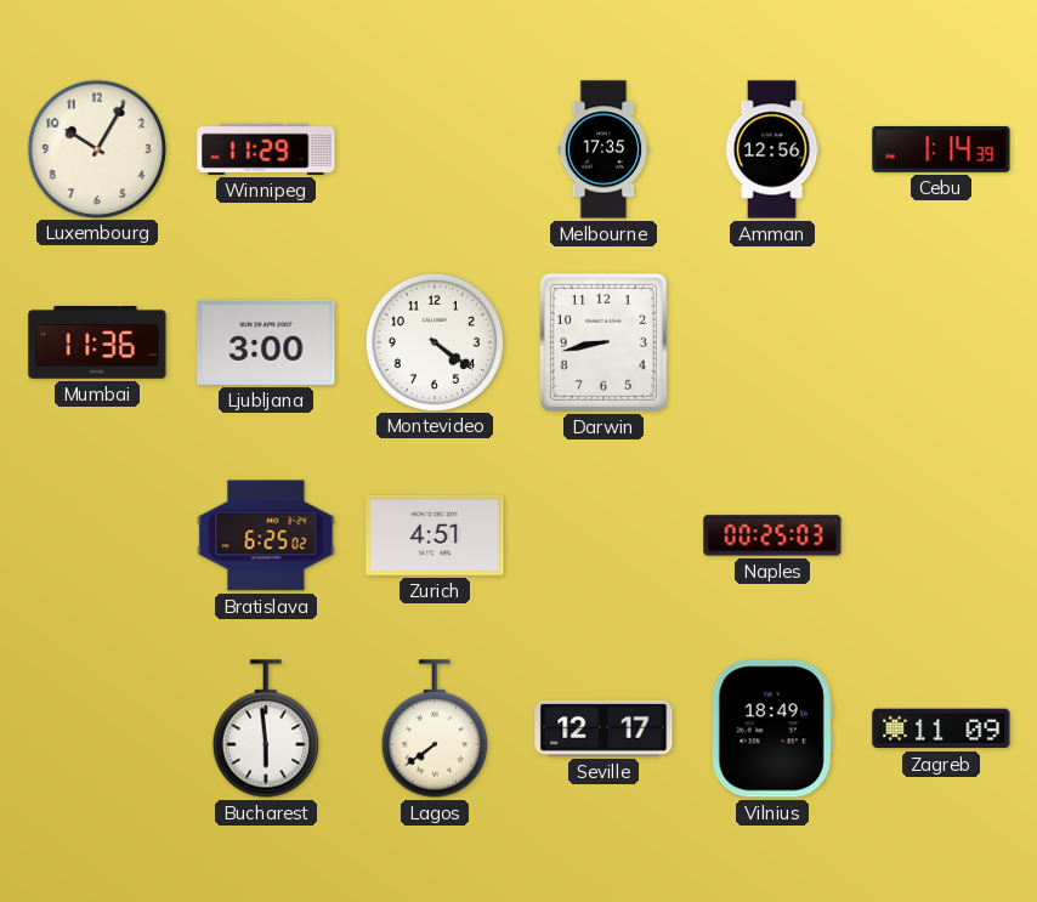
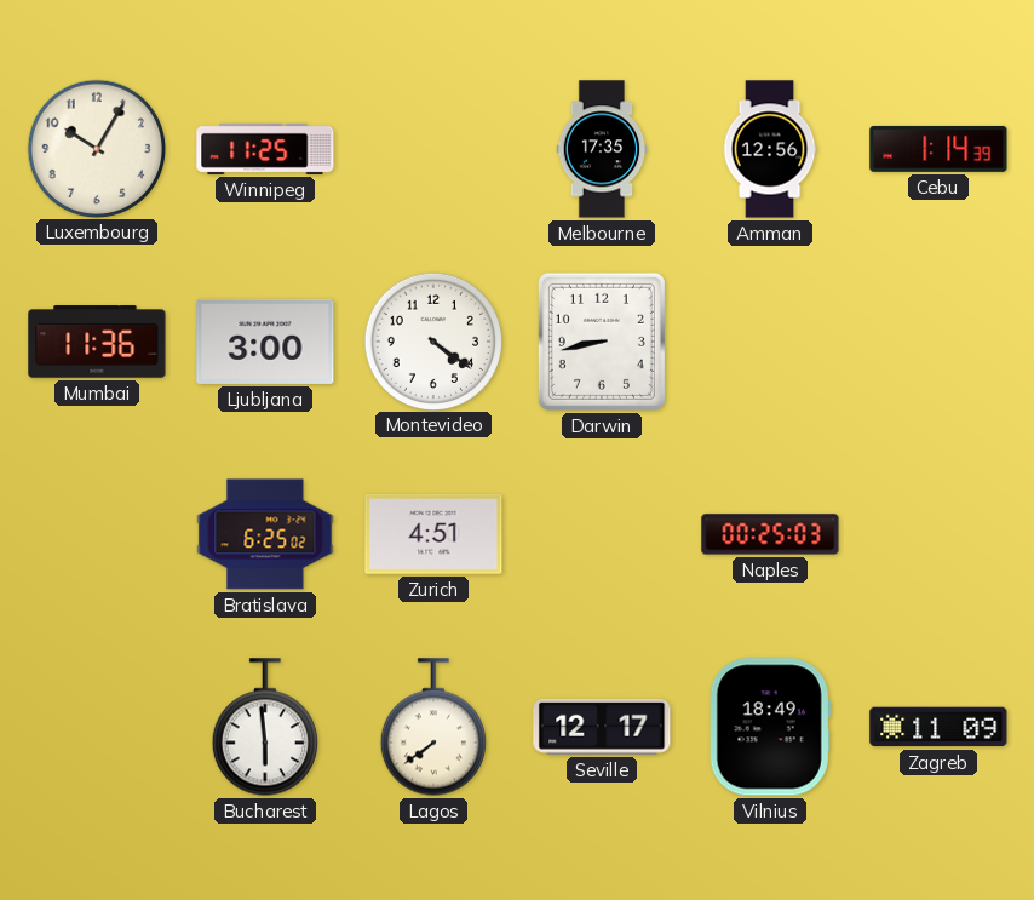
Winnipeg: 11:29 -> 11:25 (265, 149)
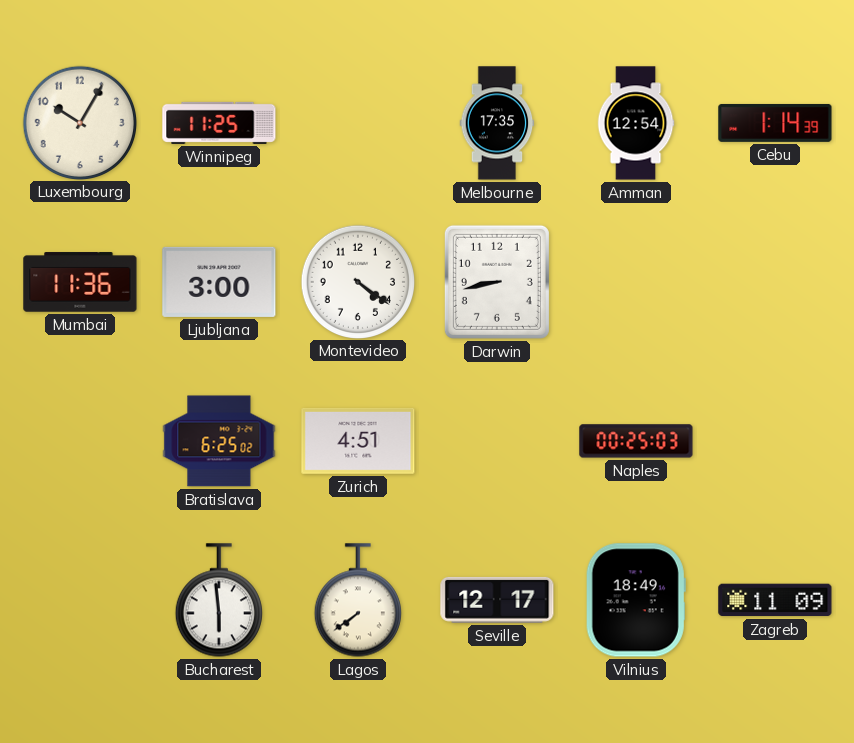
Amman: 12:56 -> 12:54 (636, 123)
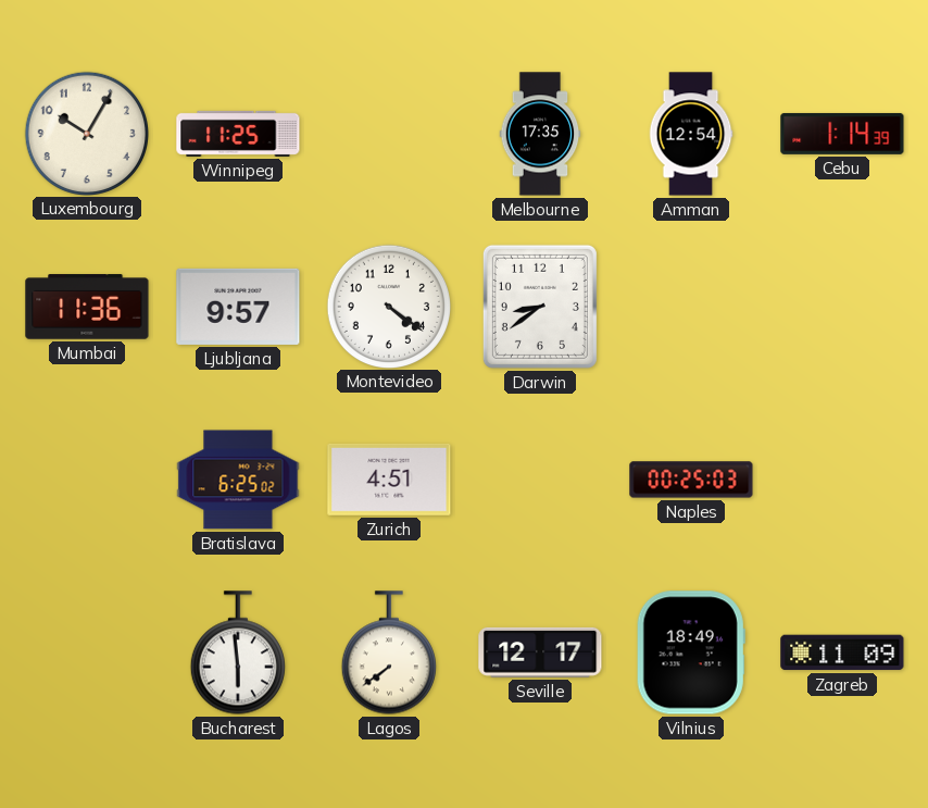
Ljubljana: 3:00 -> 9:57 (238, 307)
Darwin: 8:43 -> 8:39 (540, 307)
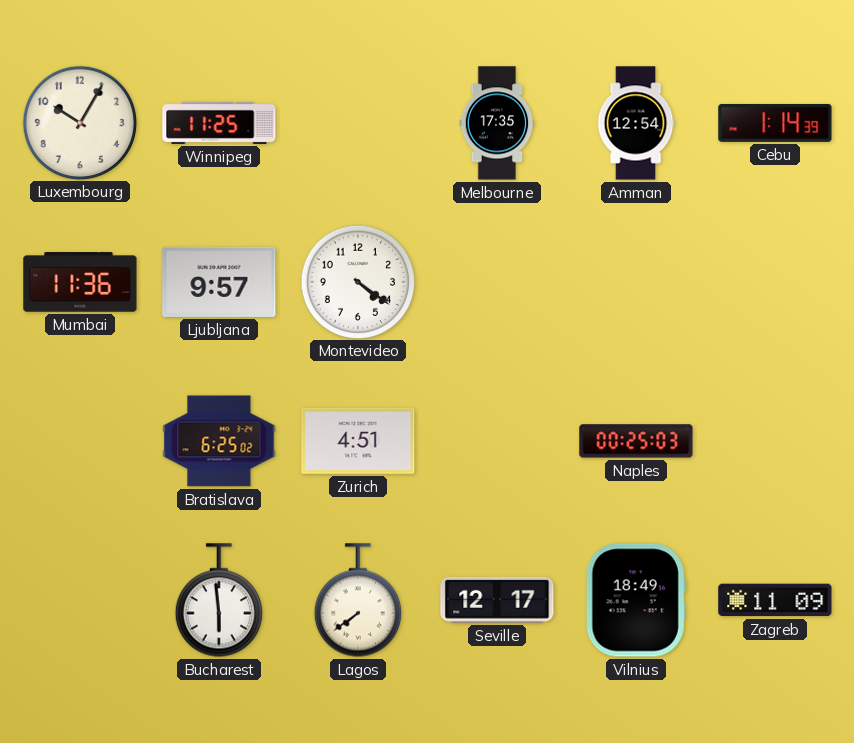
Darwin: 8:39 -> none (540, 307)
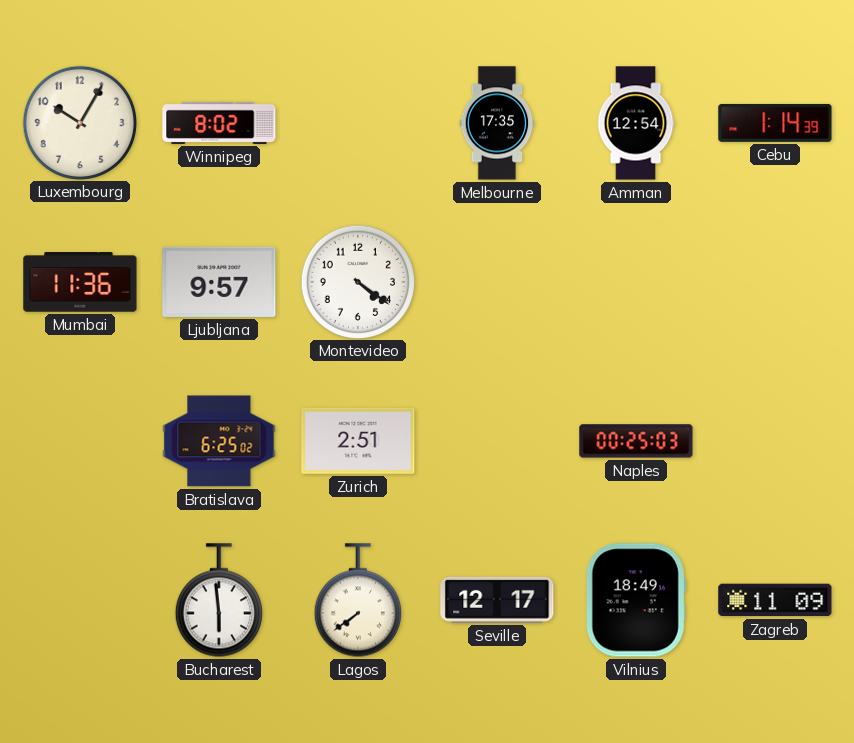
Winnipeg: 11:25 -> 8:02 (219, 123)
Zurich: 4:51 -> 2:51 (358, 441)
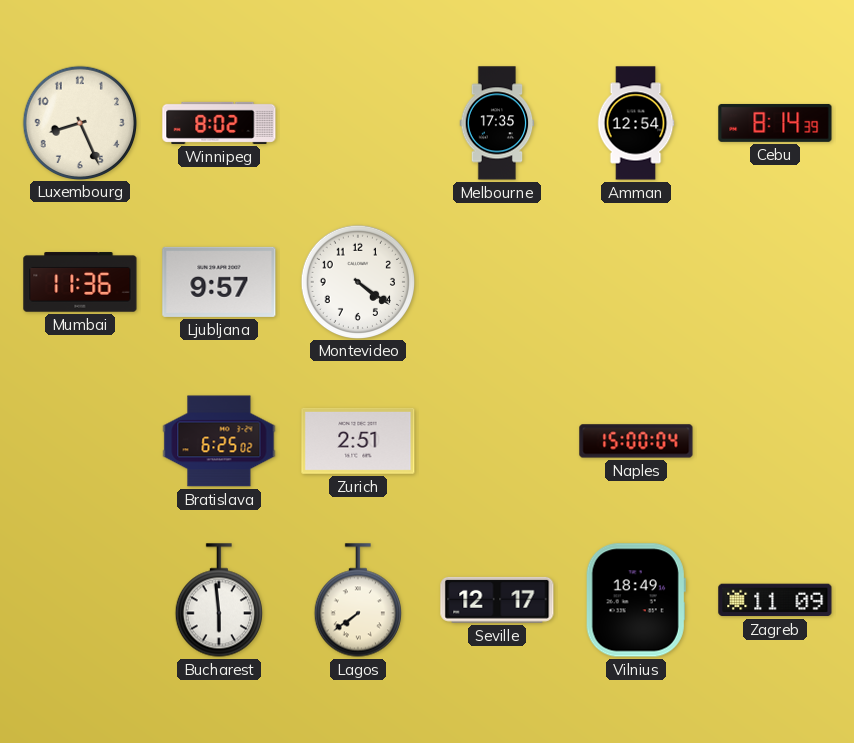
Luxembourg: 10:05 -> 8:26 (79, 122)
Cebu: 1:14 -> 8:14 (775, 123)
Naples: 00:25 -> 15:00 (636, 441)
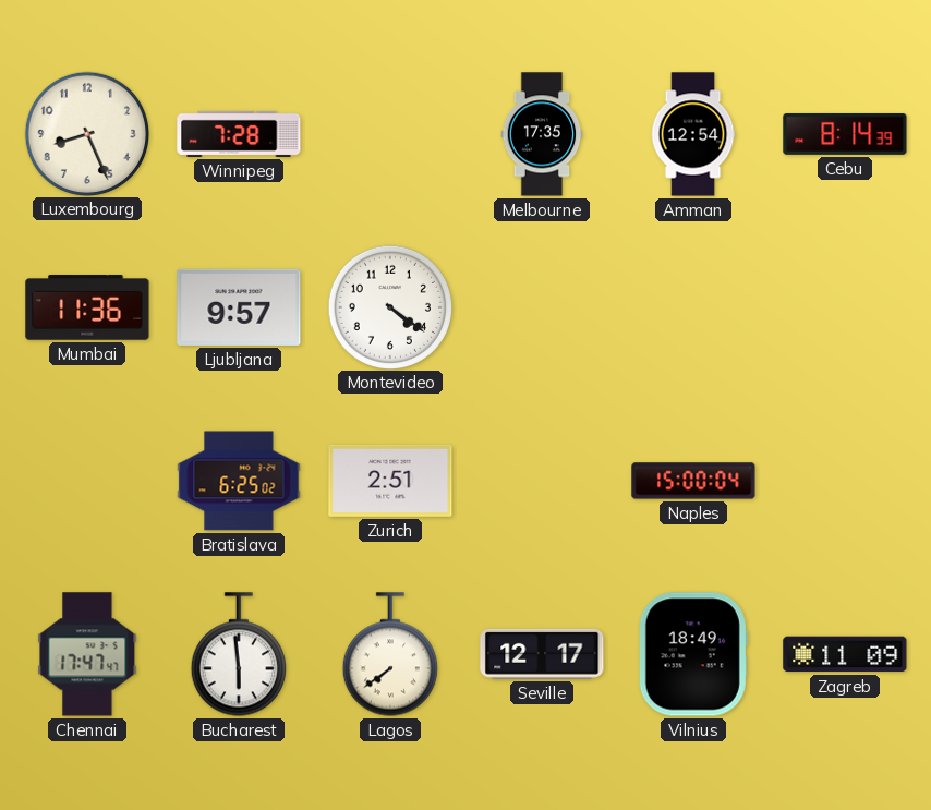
Winnipeg: 8:02 -> 7:28 (239, 134)
Chennai: none -> 17:47 (87, 654)
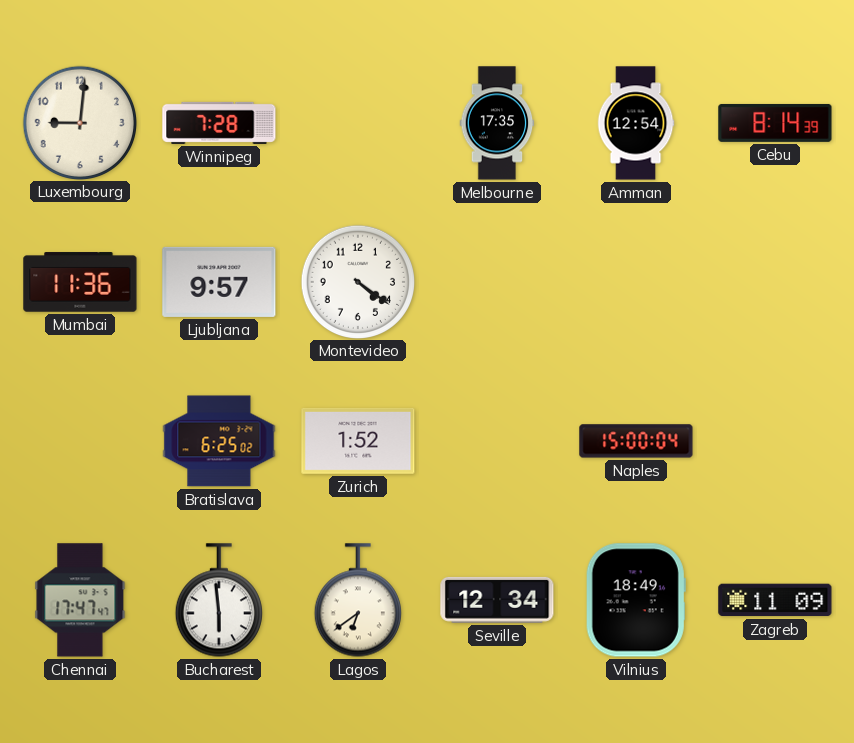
Luxembourg: 8:26 -> 9:01 (79, 122)
Zurich: 2:51 -> 1:52 (358, 441)
Lagos: 7:39 -> 6:39 (358, 600)
Seville: 12:17 -> 12:34 (497, 600)
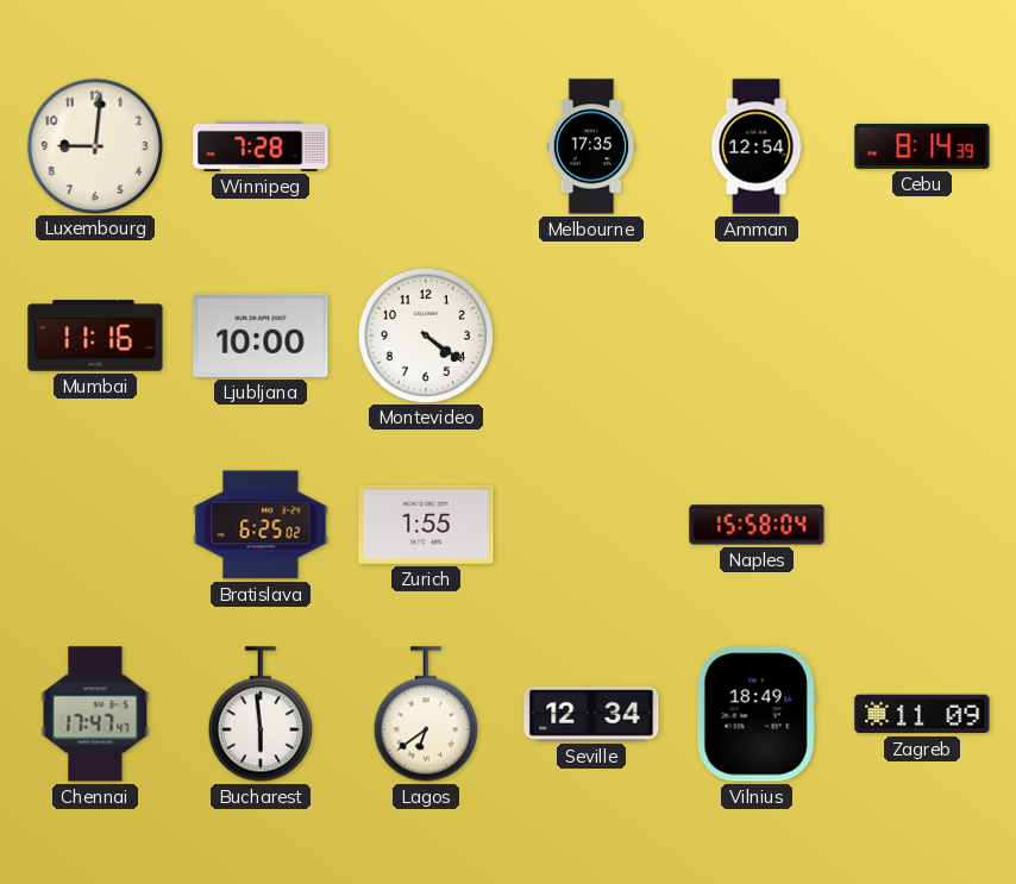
Mumbai: 11:36 -> 11:16 (95, 336)
Ljubljana: 9:57 -> 10:00 (261, 336)
Zurich: 1:52 -> 1:55 (426, 525)
Naples: 15:00 -> 15:58 (757, 525)
